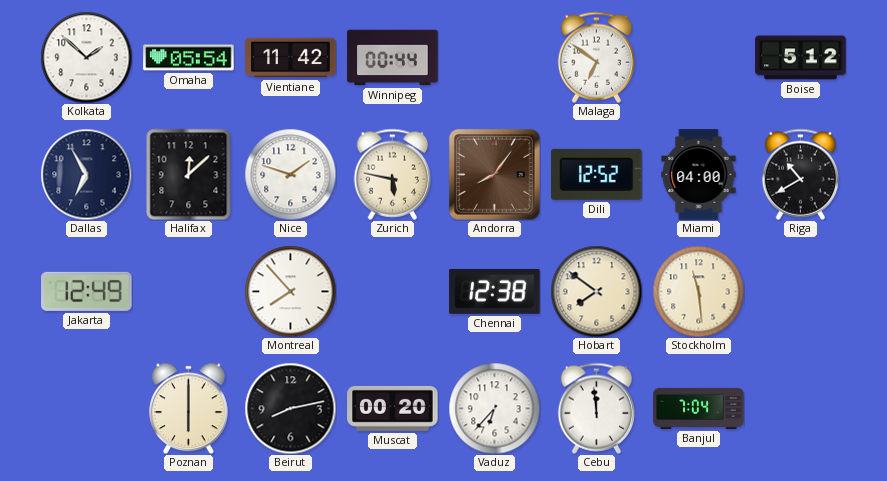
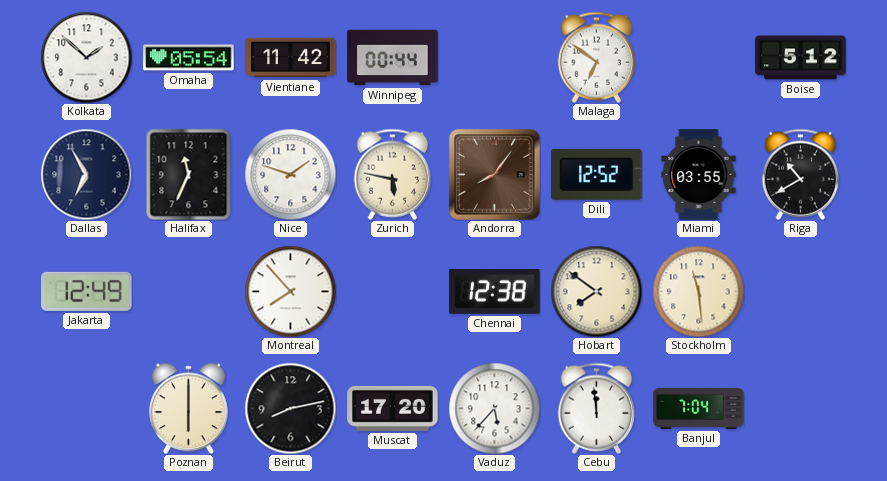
Halifax: 12:08 -> 11:34 (189, 174)
Miami: 04:00 -> 03:55 (699, 175)
Muscat: 00:20 -> 17:20 (393, 408)
Vaduz: 6:37 -> 5:37 (494, 408)
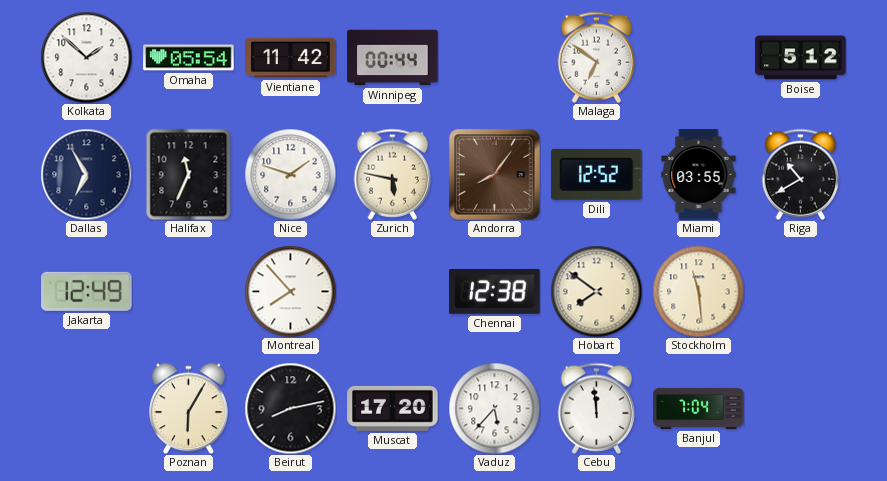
Poznan: 6:00 -> 6:05 (189, 408)
